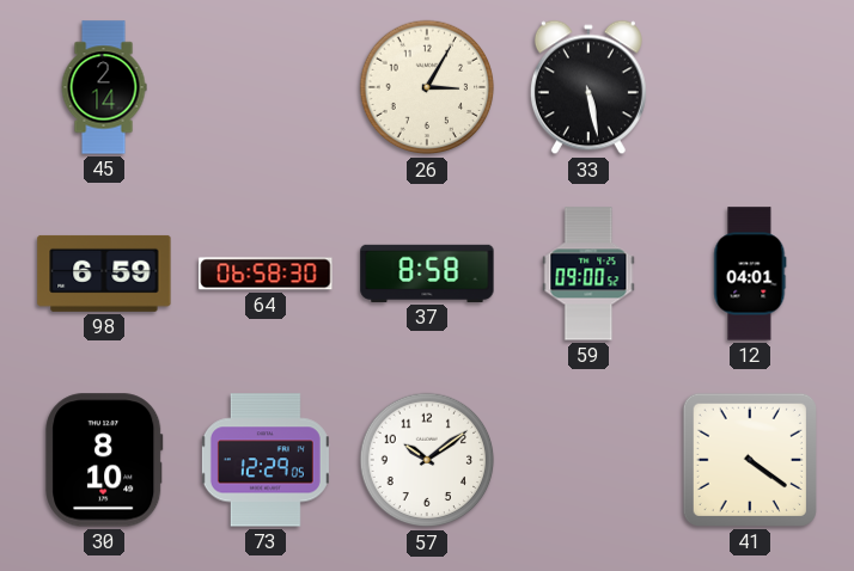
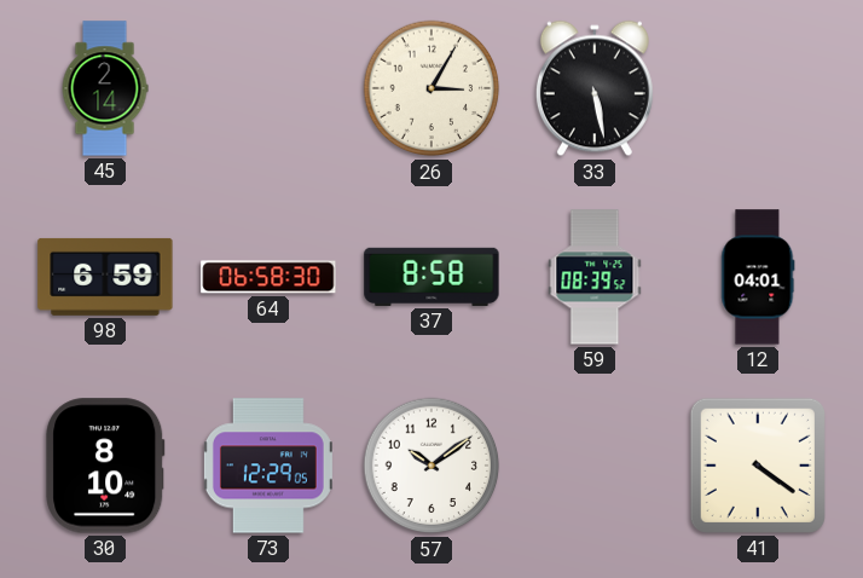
59: 09:00 -> 08:39 (595, 277)
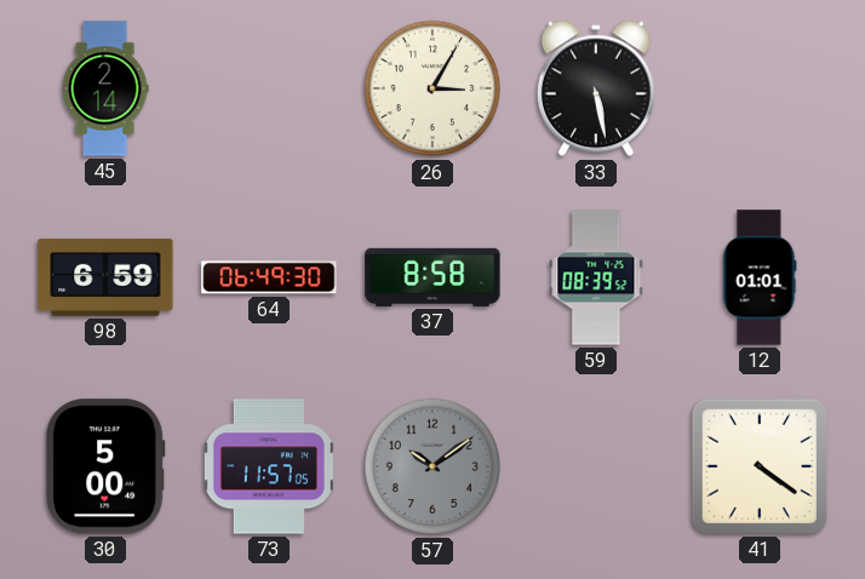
64: 06:58 -> 06:49 (269, 277)
12: 04:01 -> 01:01 (760, 277)
30: 8:10 -> 5:00 (105, 466)
73: 12:29 -> 11:57 (269, 466)
57 dial: white -> grey (432, 466)
